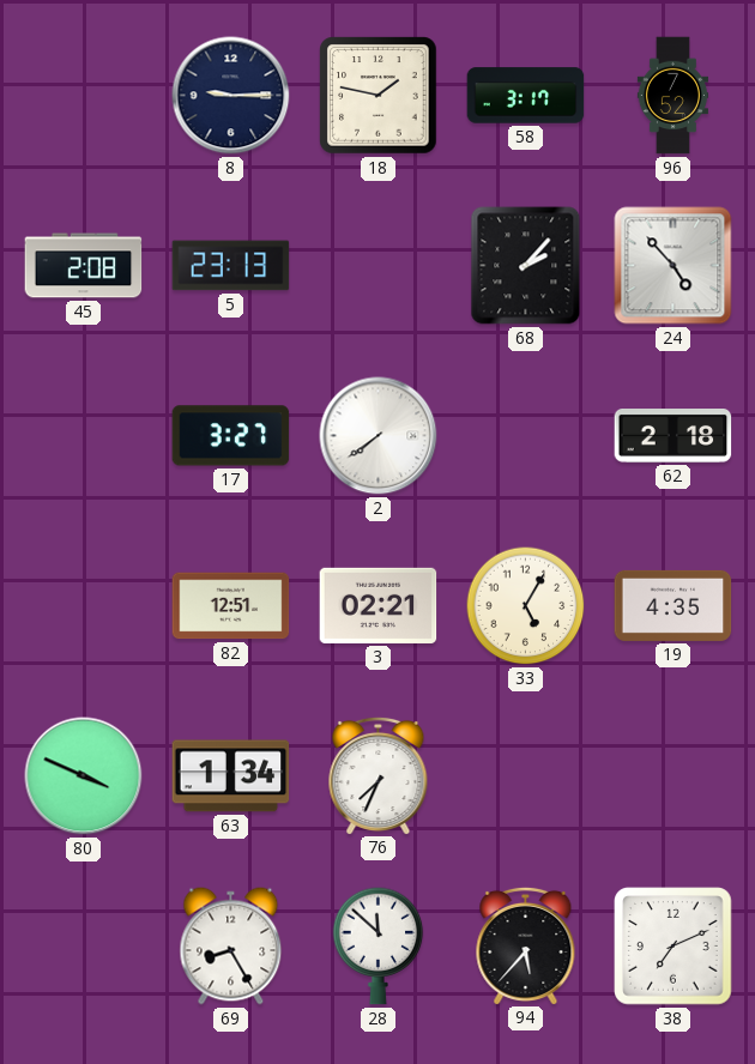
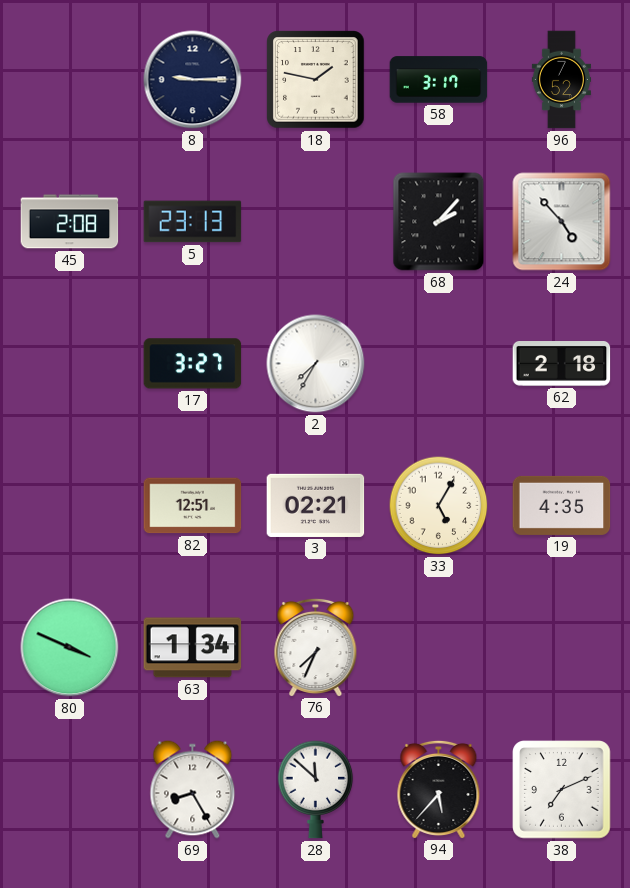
2: 7:39 -> 7:35 (316, 364)
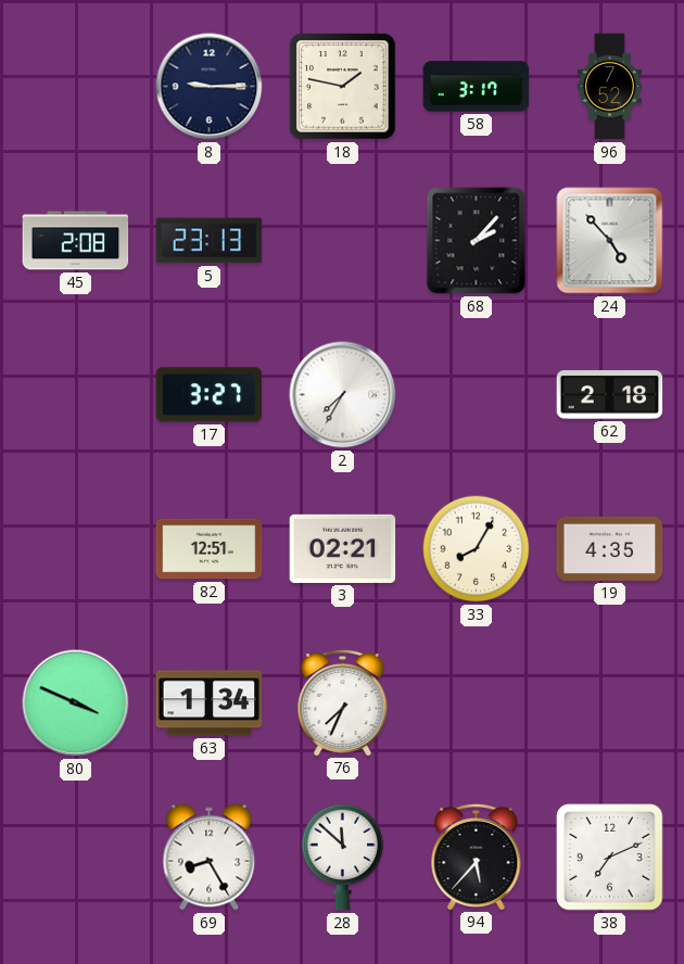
33: 5:05 -> 8:05 (477, 549)
